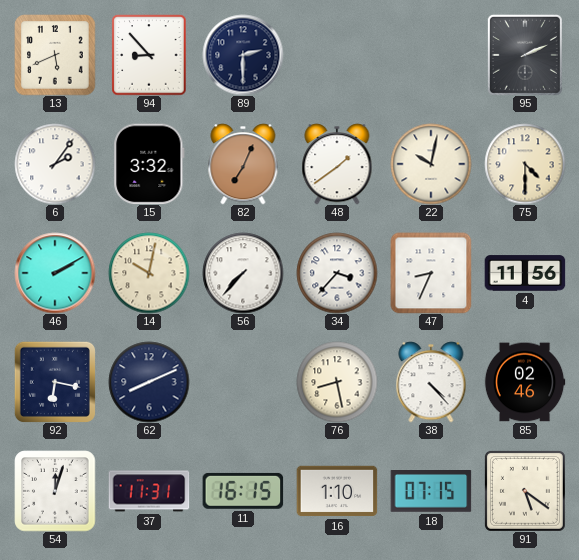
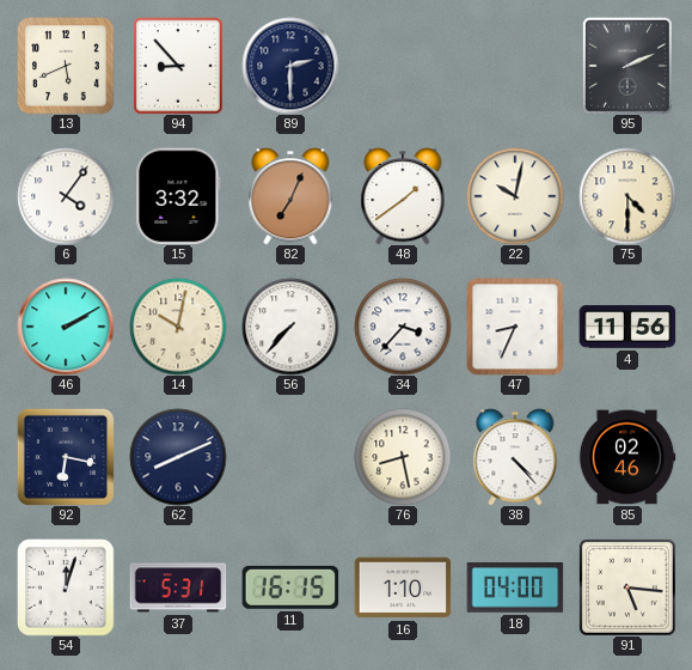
6: 2:06 -> 4:06 (66, 196)
37: 11:31 -> 5:31 (178, 587)
18: 07:15 -> 04:00 (515, 589)
91: 5:21 -> 5:16 (627, 587)
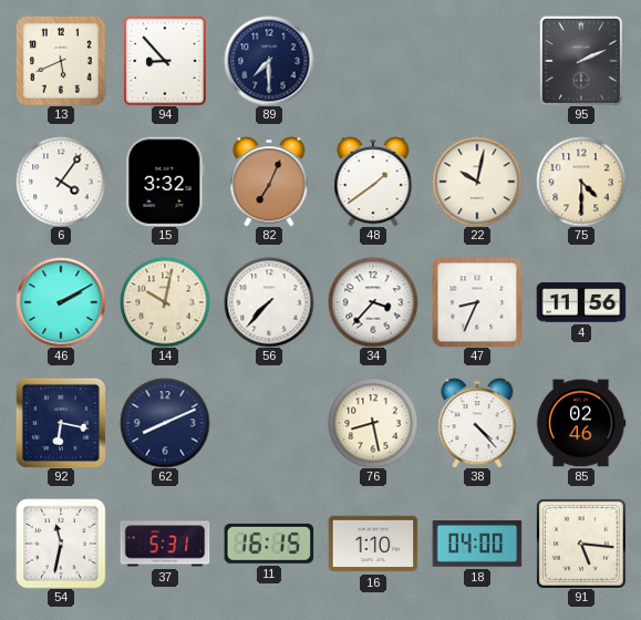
89: 2:30 -> 7:30 (269, 61)
54: 12:03 -> 11:32 (61, 544)
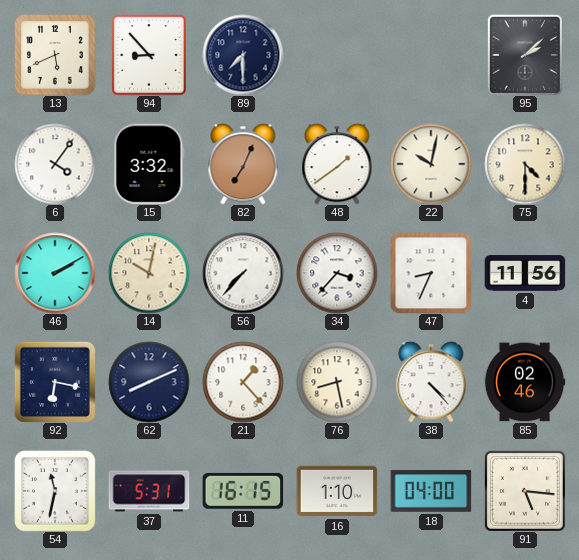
95: 2:11 -> 2:08 (525, 55)
21: none -> 1:23 (243, 382)
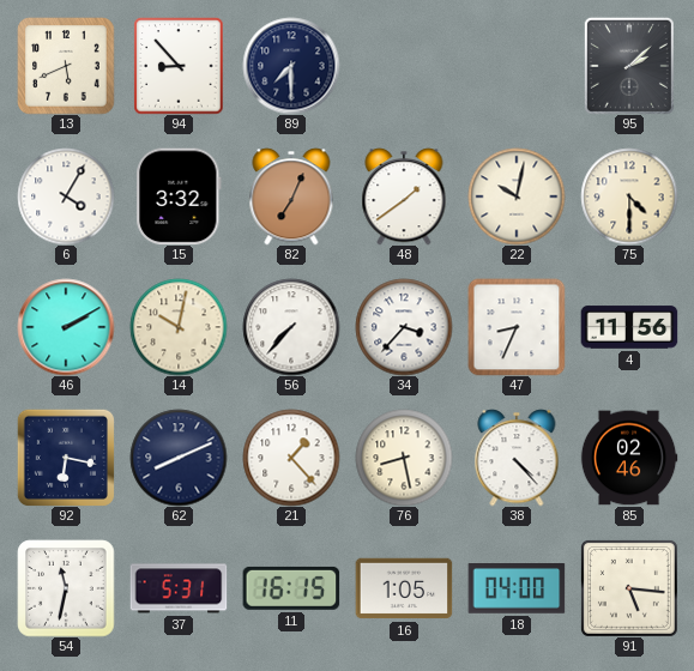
6: 4:06 -> 4:05 (66, 197)
16: 1:10 -> 1:05 (404, 588)
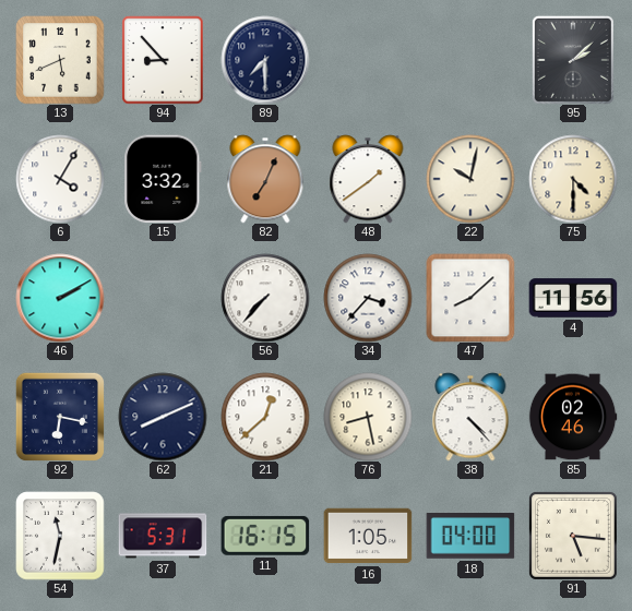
14: 10:02 -> none (179, 327)
47: 8:34 -> 8:08 (470, 298)
21: 1:23 -> 12:38 (265, 417)
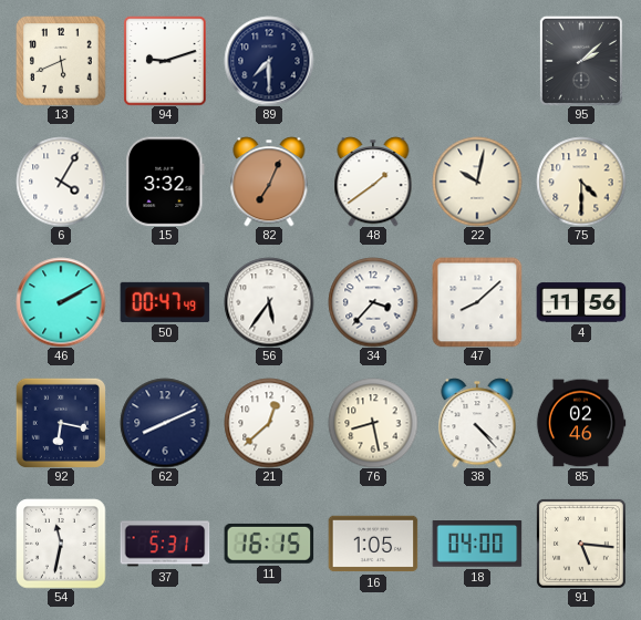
94: 8:53 -> 9:12 (165, 61)
50: none -> 00:47 (165, 302)
56: 7:37 -> 5:36 (269, 302)
